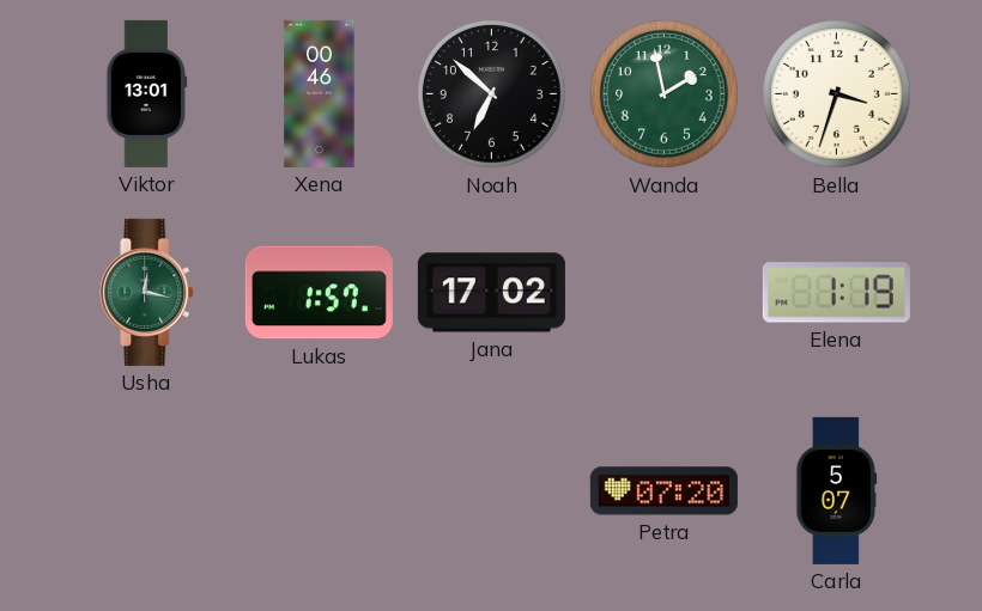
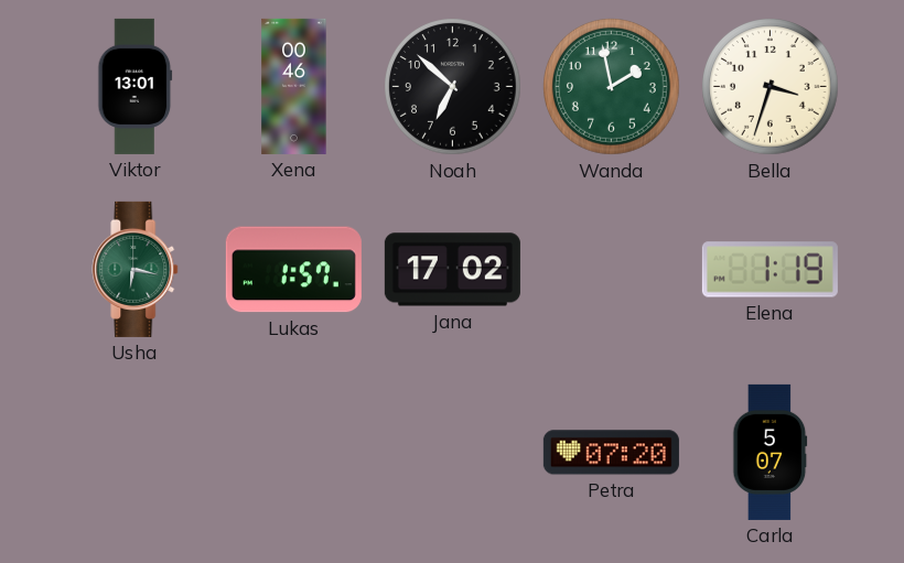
Usha: 12:17 -> 6:17 (136, 269)
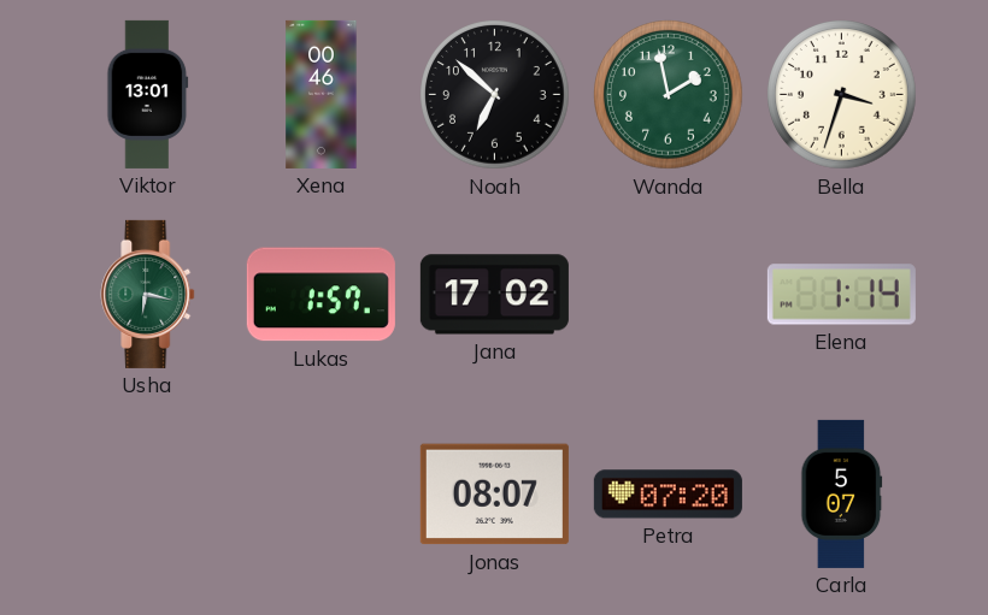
Elena: 1:19 -> 1:14 (841, 295)
Jonas: none -> 08:07 (494, 495)
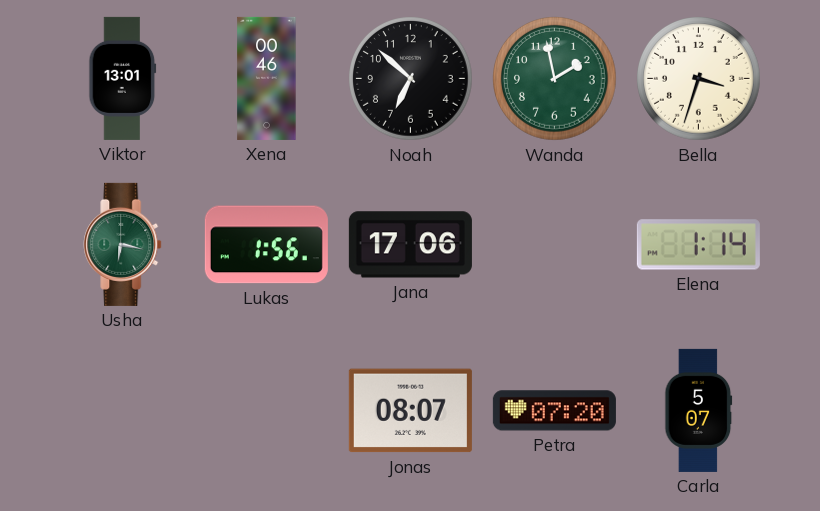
Lukas: 1:57 -> 1:56 (266, 245)
Jana: 17:02 -> 17:06 (410, 245)
